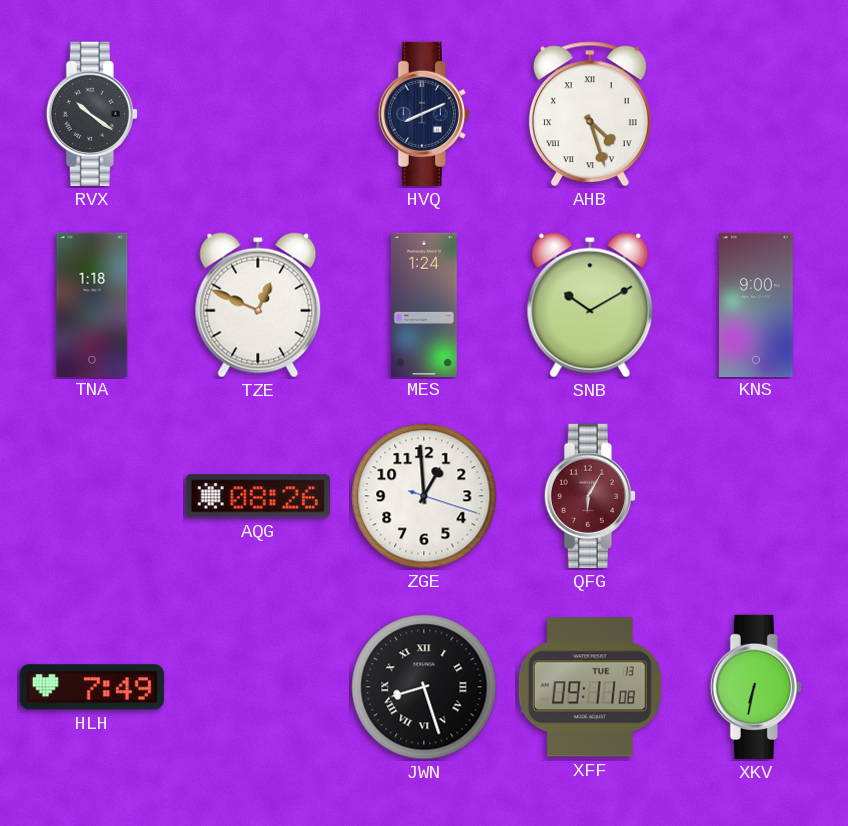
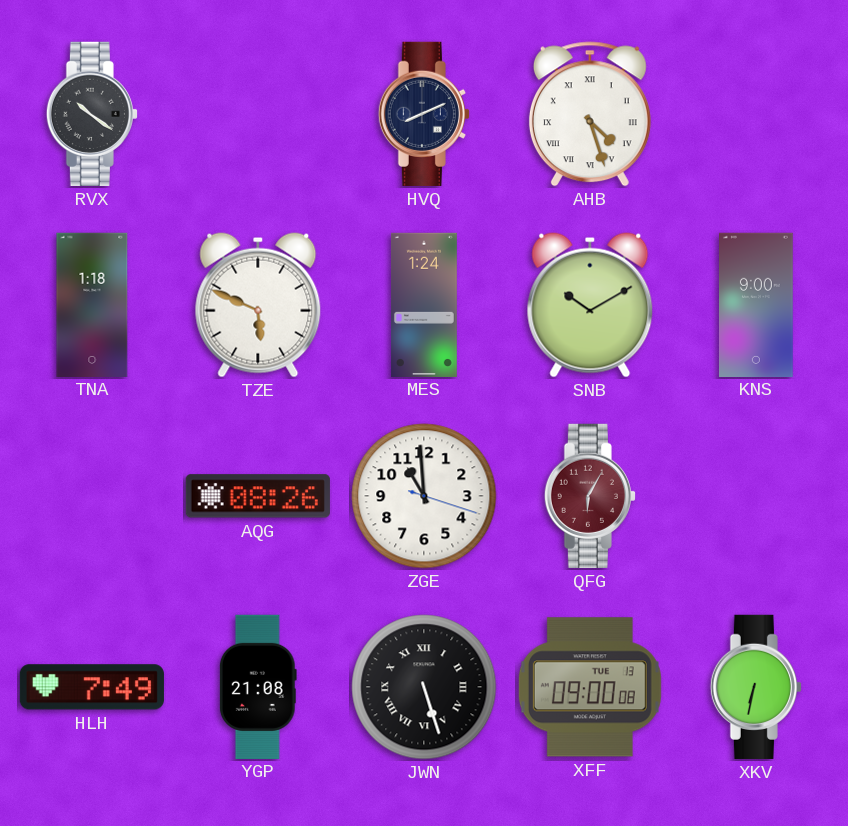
TZE: 12:49 -> 5:49 (258, 305)
ZGE: 12:59 -> 10:59 (424, 496)
YGP: none -> 21:08 (258, 686)
JWN: 8:27 -> 5:27 (424, 687)
XFF: 09:11 -> 09:00 (590, 687)
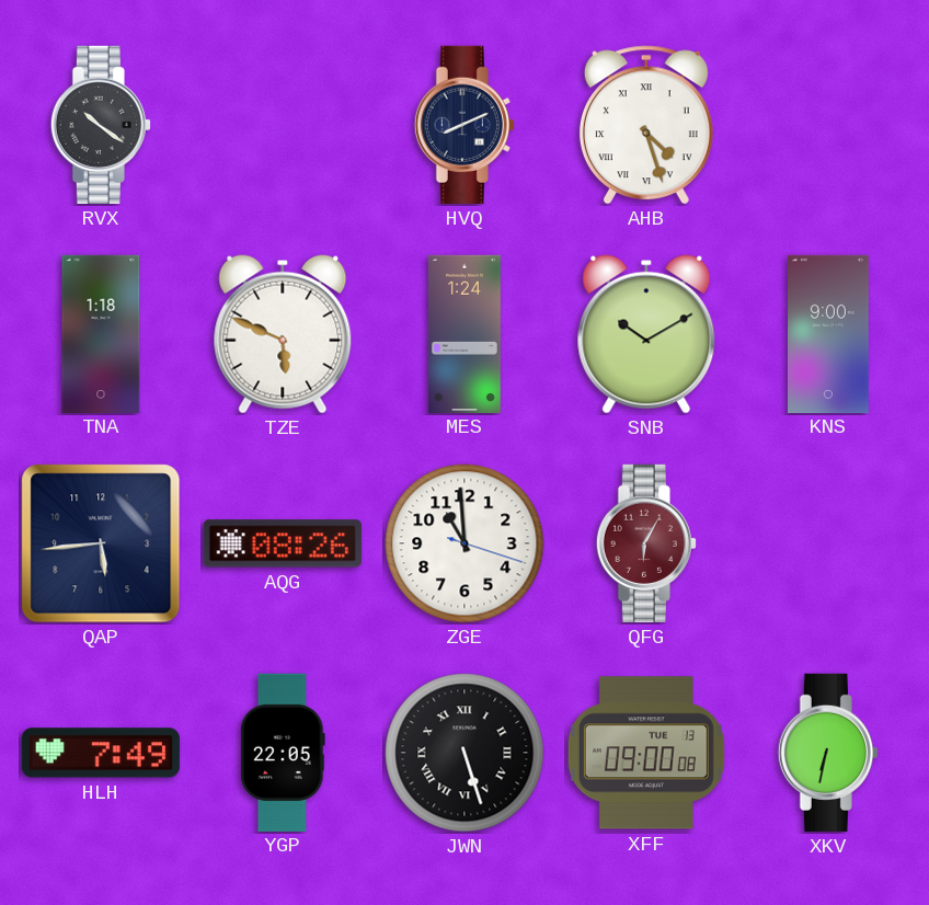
QAP: none -> 5:44 (101, 543)
YGP: 21:08 -> 22:05 (283, 752)
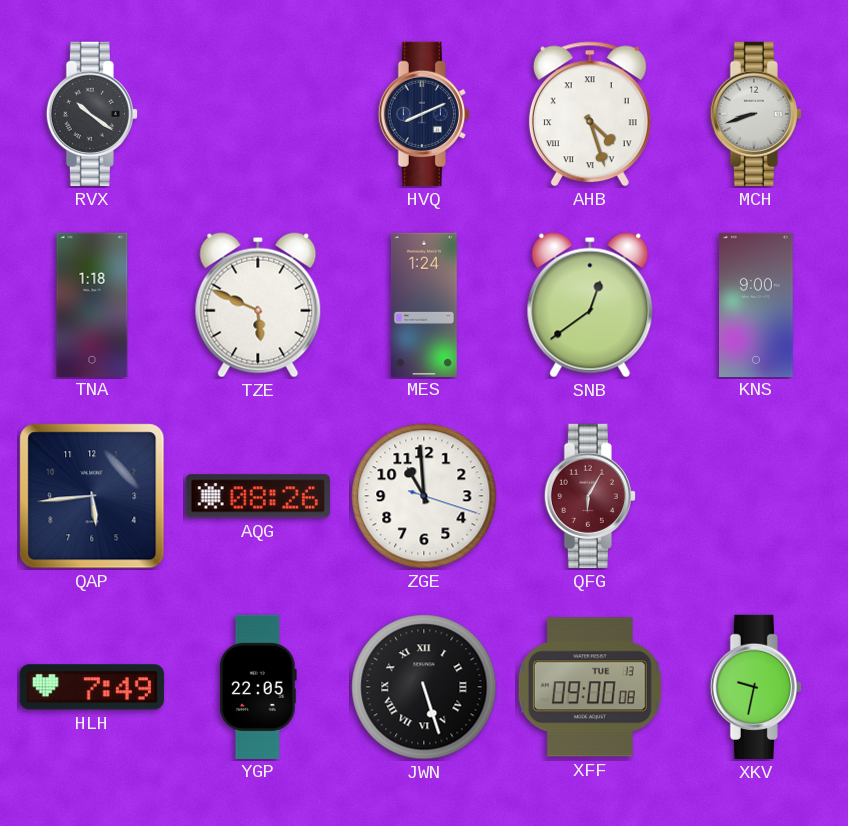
MCH: none -> 8:42 (756, 114)
SNB: 10:10 -> 12:39 (590, 305)
XKV: 6:32 -> 9:32 (756, 687)
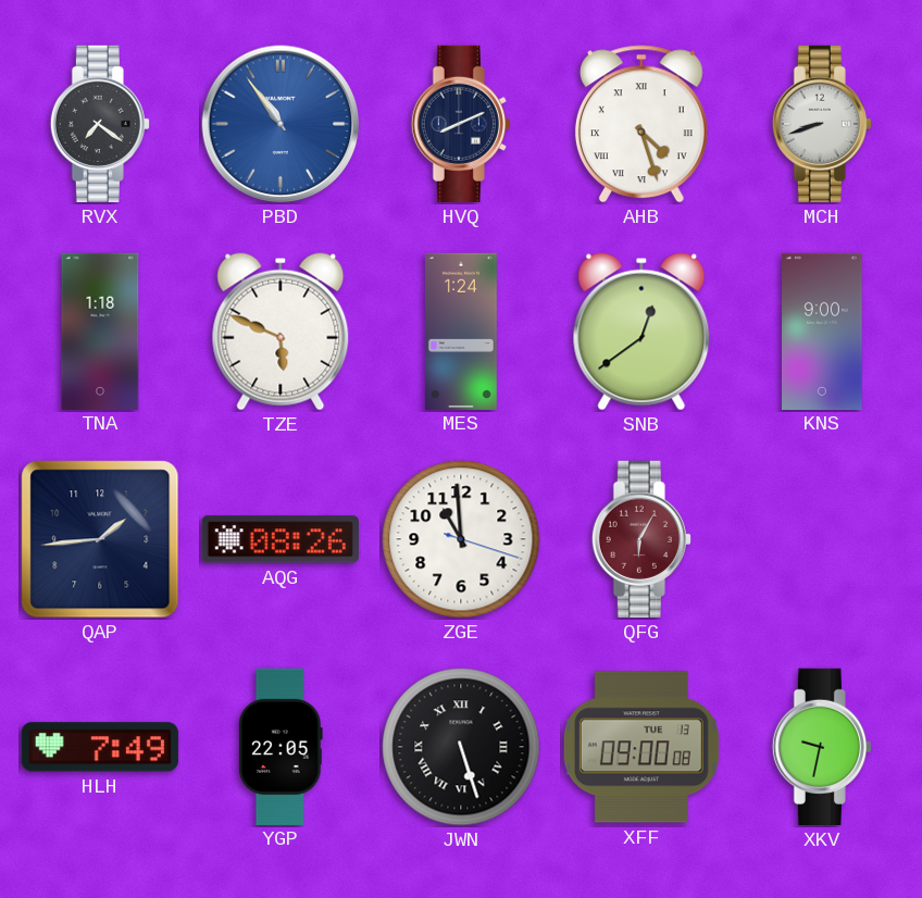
RVX: 10:21 -> 7:21 (100, 124)
PBD: none -> 10:54 (281, 124)
QAP: 5:44 -> 1:44 (100, 539)
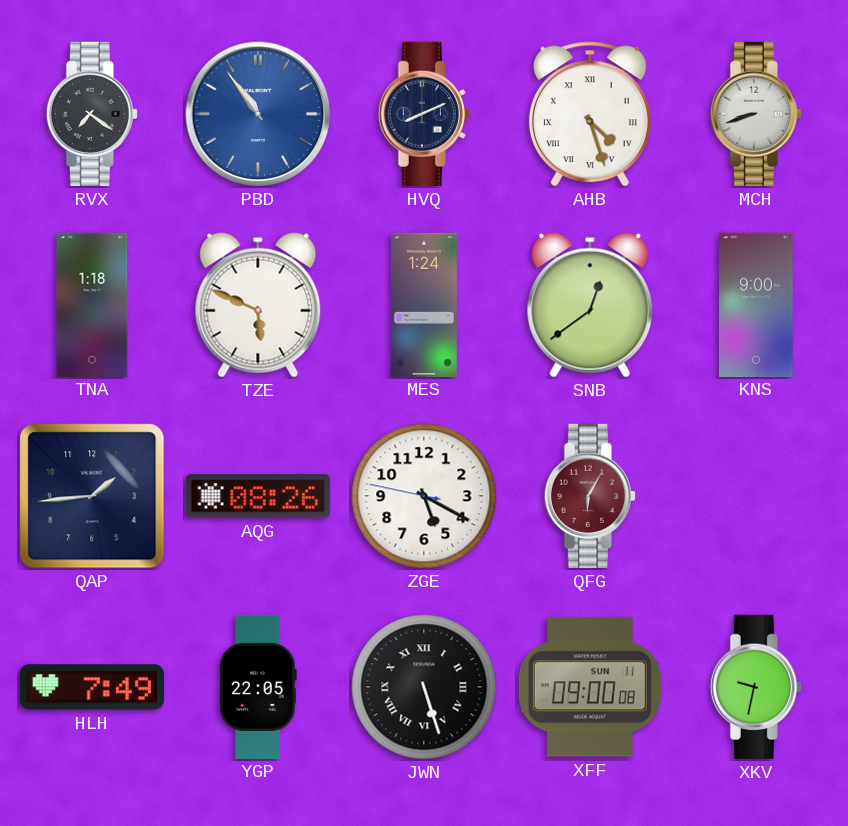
ZGE: 10:59 -> 5:19 (424, 496)
XFF date: TUE 13 -> SUN 11 (590, 687)
